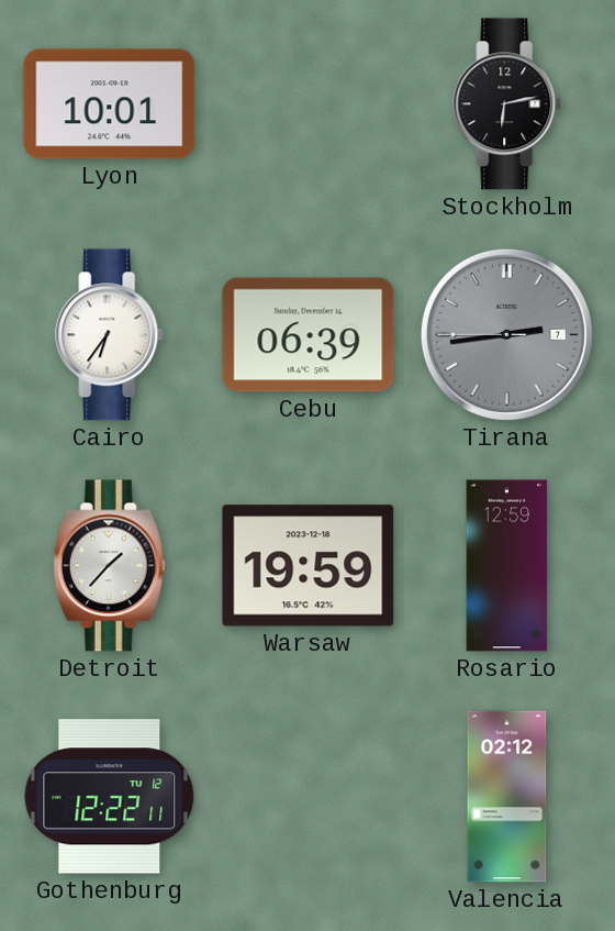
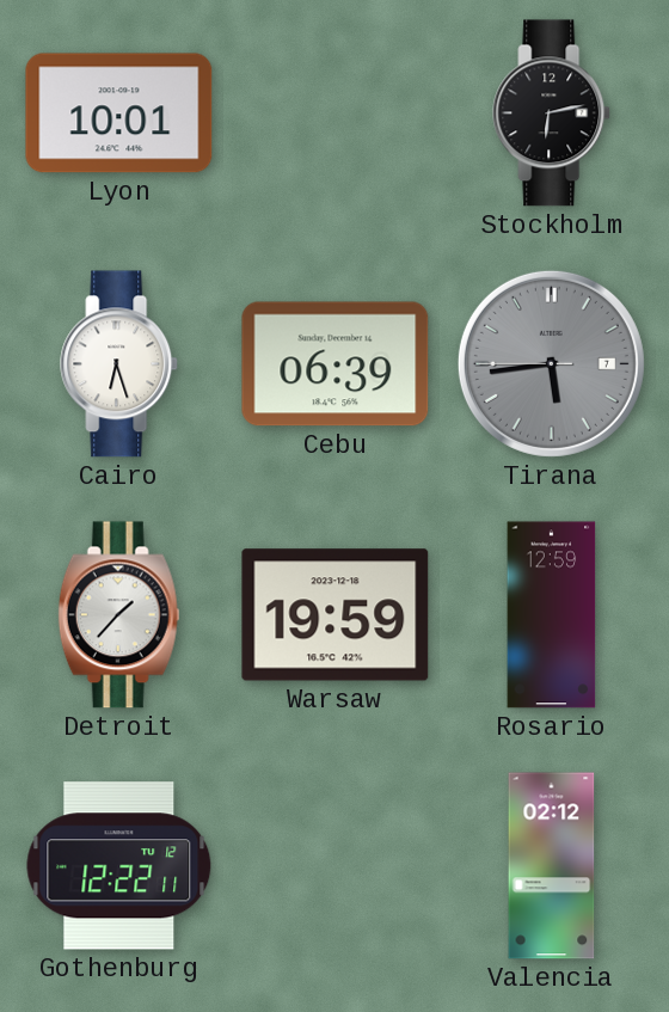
Cairo: 6:36 -> 6:27 (119, 364)
Tirana: 2:43 -> 5:43 (551, 363)
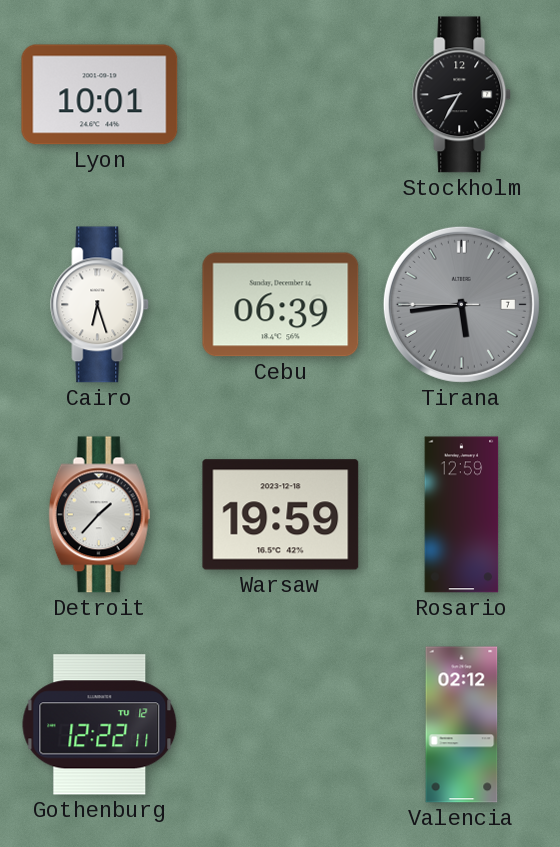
Stockholm: 6:13 -> 8:35 (462, 95)
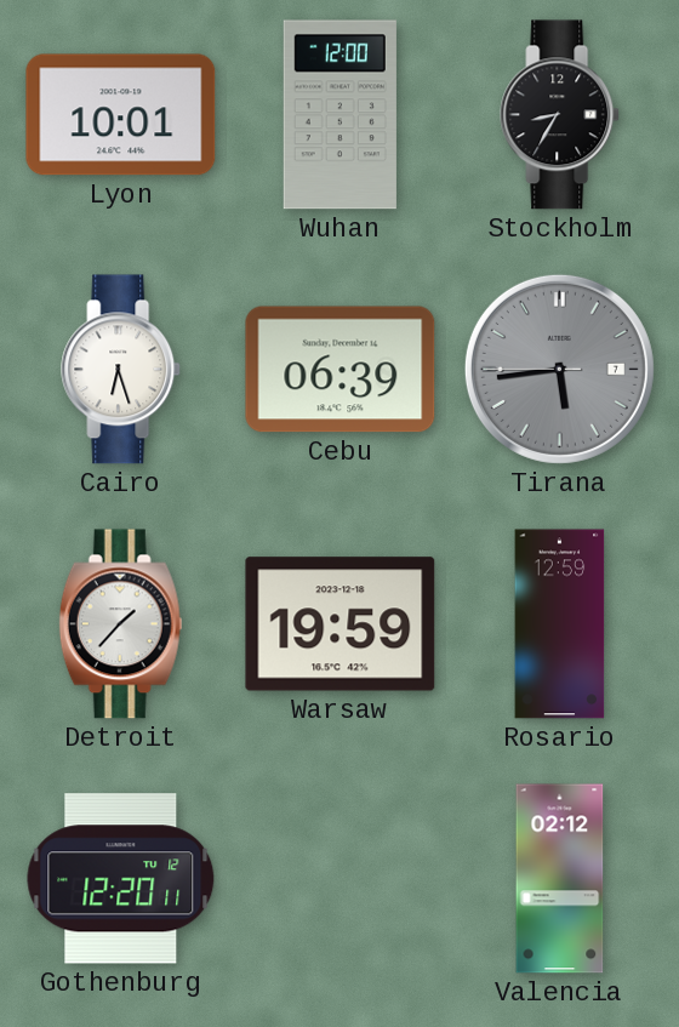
Wuhan: none -> 12:00 (339, 115)
Gothenburg: 12:22 -> 12:20 (121, 879)
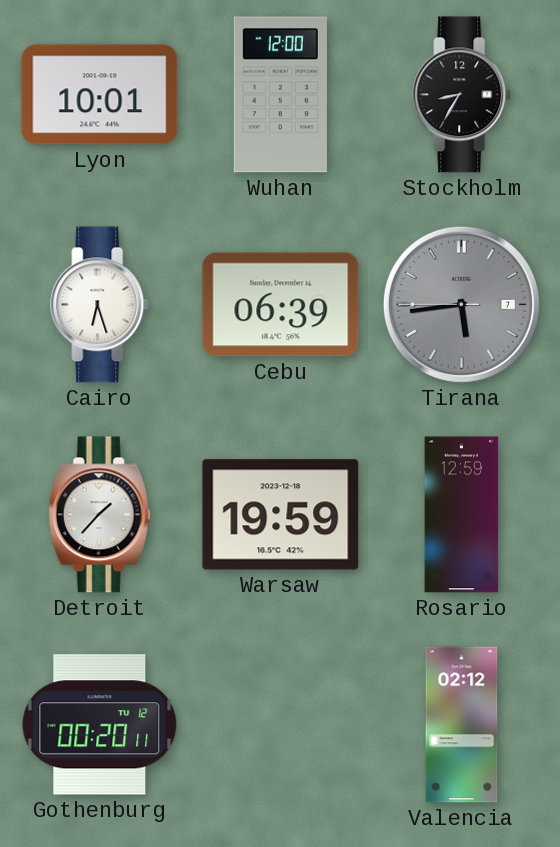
Gothenburg: 12:20 -> 00:20 (100, 725)
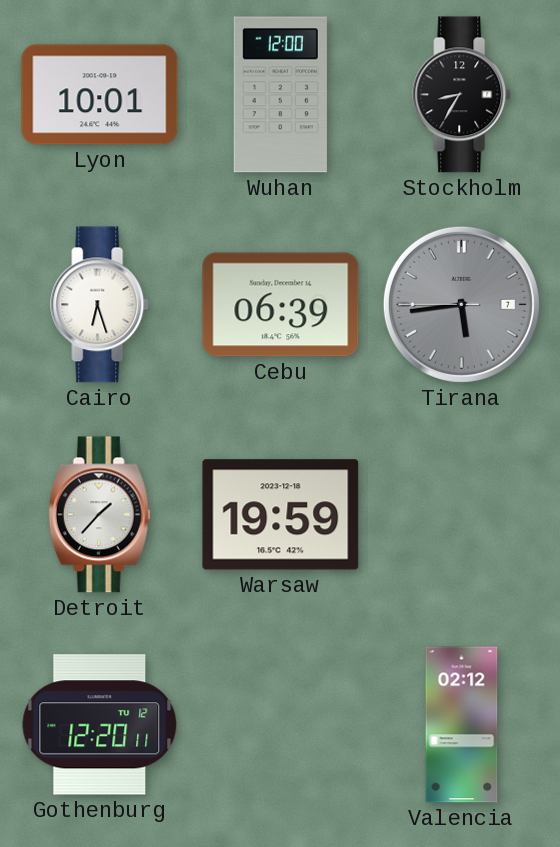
Rosario: 12:59 -> none (462, 515)
Gothenburg: 00:20 -> 12:20 (100, 725)
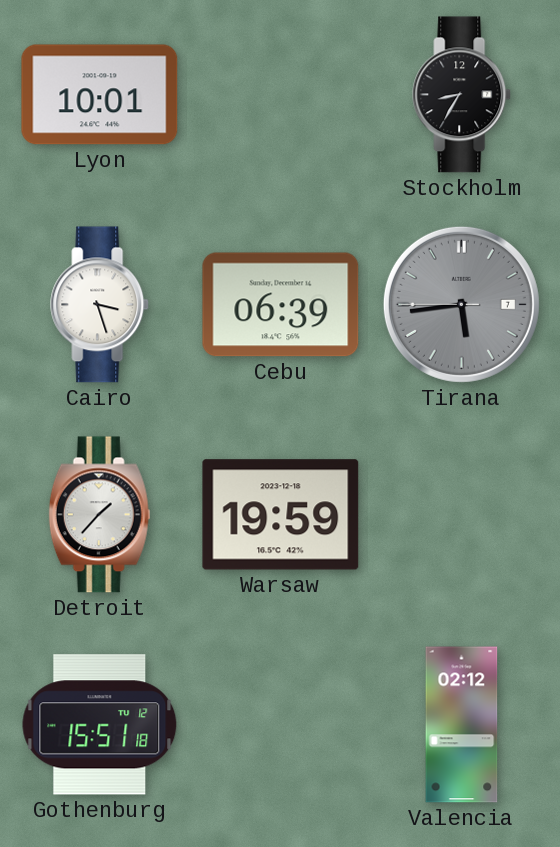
Wuhan: 12:00 -> none (280, 95)
Cairo: 6:27 -> 3:27 (100, 305)
Gothenburg: 12:20 -> 15:51 (100, 725)
